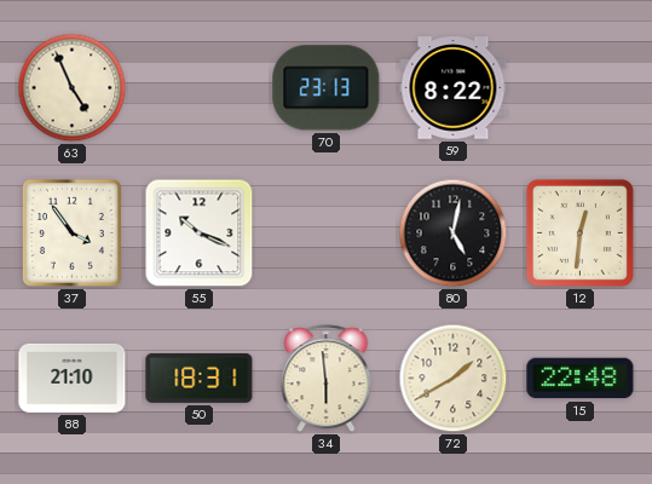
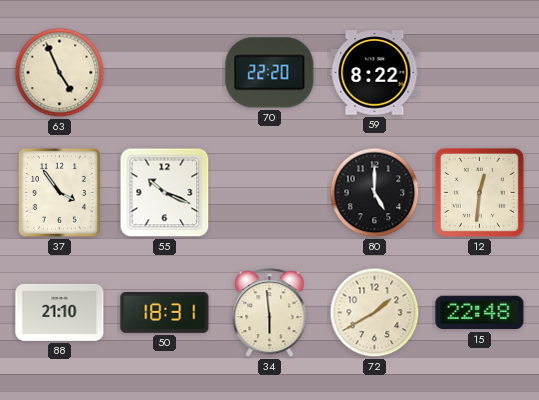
70: 23:13 -> 22:20 (270, 73)
80: 5:02 -> 5:00 (375, 193)
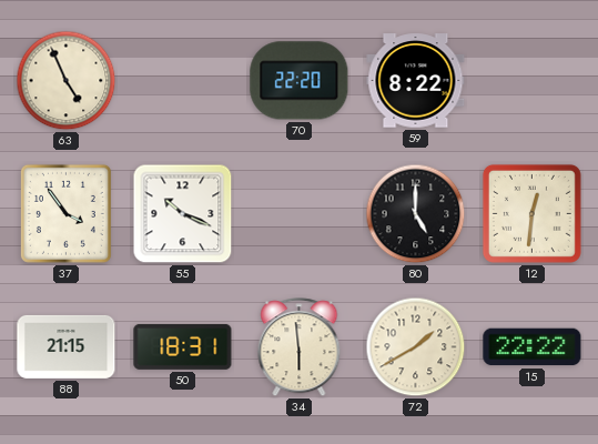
88: 21:10 -> 21:15 (67, 346)
15: 22:48 -> 22:22 (533, 347)
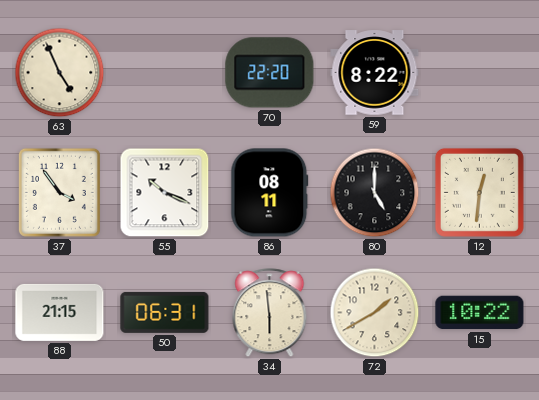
86: none -> 08:11 (270, 193)
50: 18:31 -> 06:31 (165, 312)
15: 22:22 -> 10:22 (480, 313)
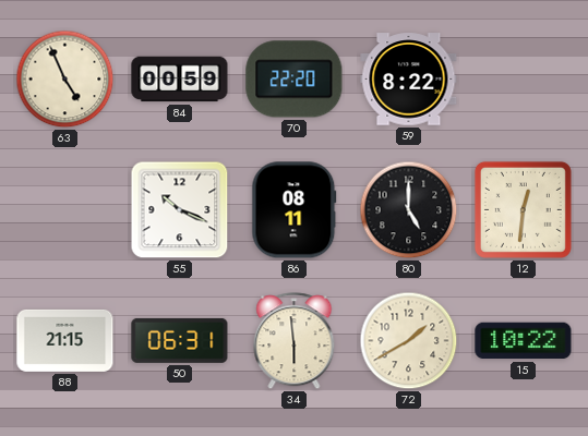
84: none -> 00:59 (180, 80)
37: 3:54 -> none (59, 192)
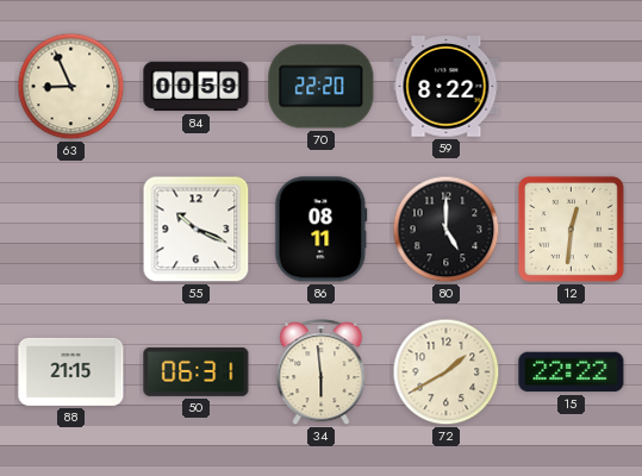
63: 4:56 -> 8:56 (71, 87)
15: 10:22 -> 22:22 (572, 372)
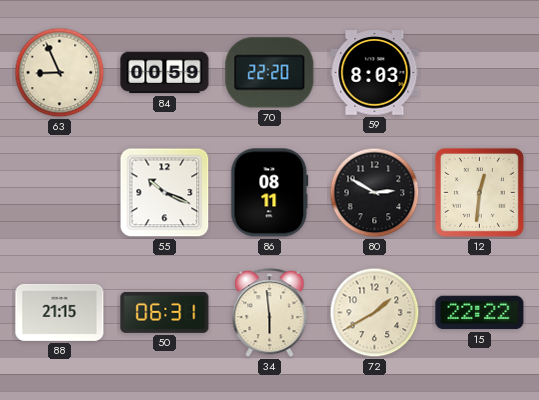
59: 8:22 -> 8:03 (375, 73)
80: 5:00 -> 2:50 (375, 193)
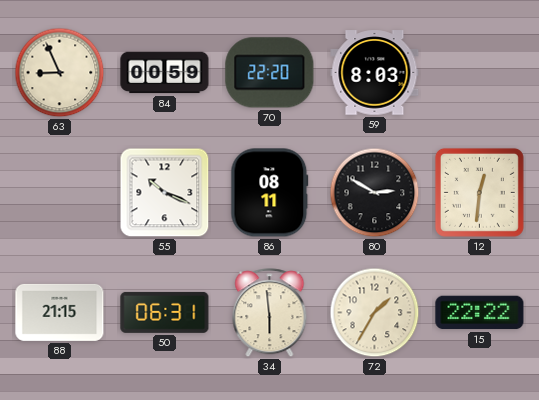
72: 1:40 -> 1:35 (375, 313)
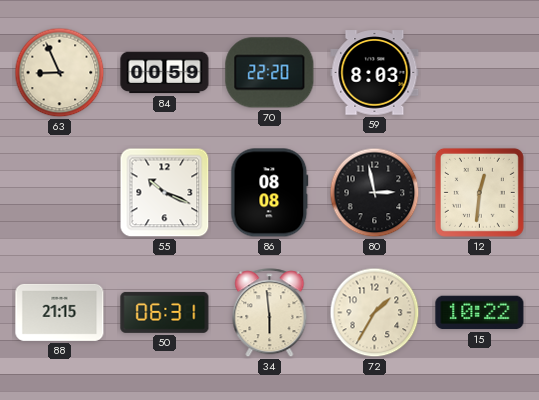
86: 08:11 -> 08:08 (270, 193)
80: 2:50 -> 2:58 (375, 193)
15: 22:22 -> 10:22 (480, 313)
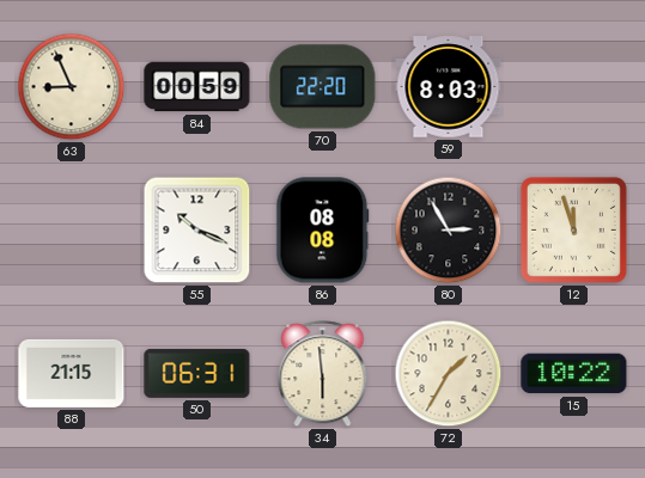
80: 2:58 -> 2:55 (449, 231)
12: 12:31 -> 11:57 (573, 229)
